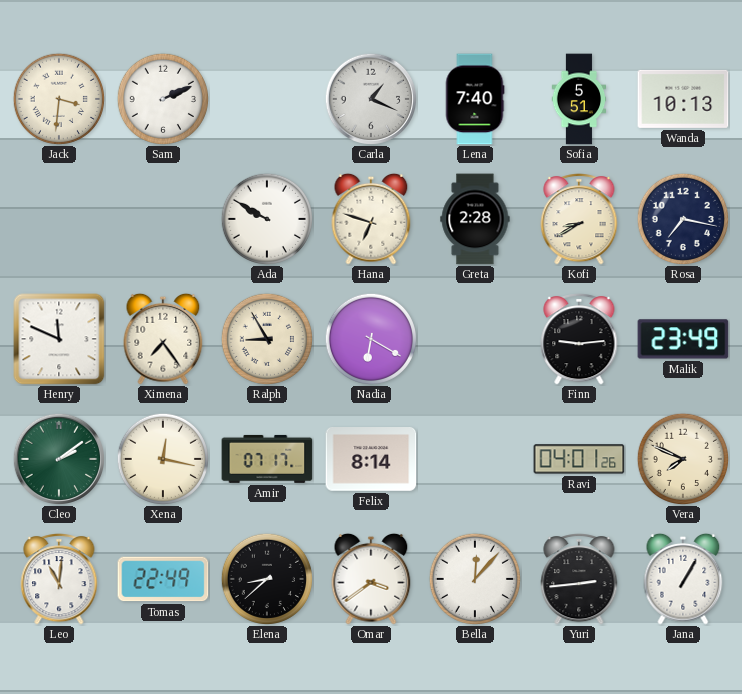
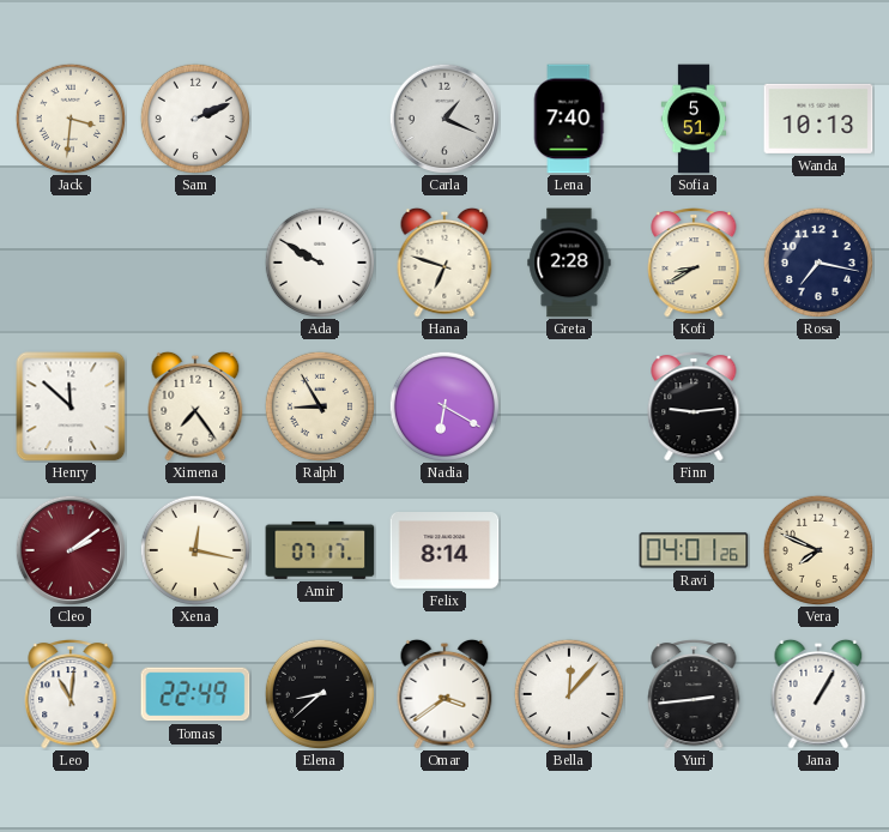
Henry: 11:49 -> 11:52 (71, 406)
Malik: 23:49 -> none (683, 339)
Cleo dial: green -> burgundy (69, 549)
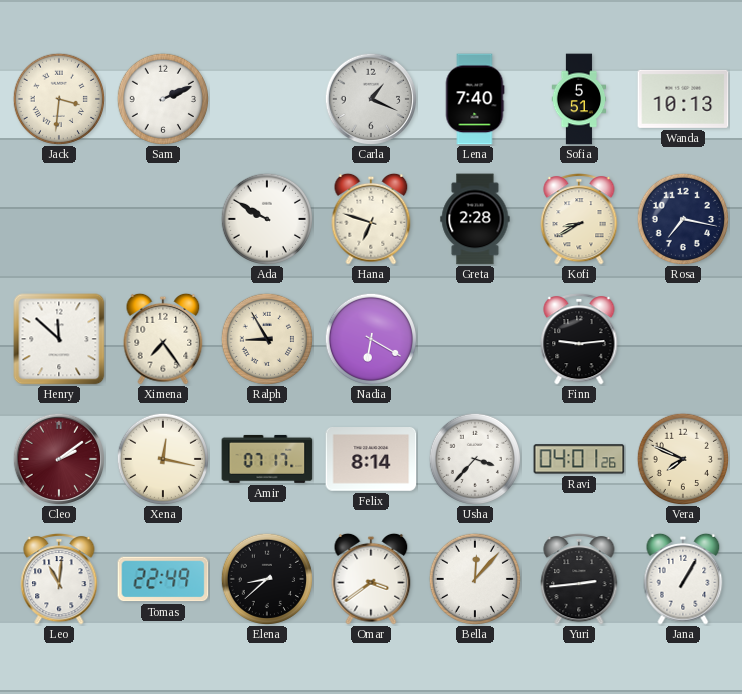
Usha: none -> 3:37 (474, 458)
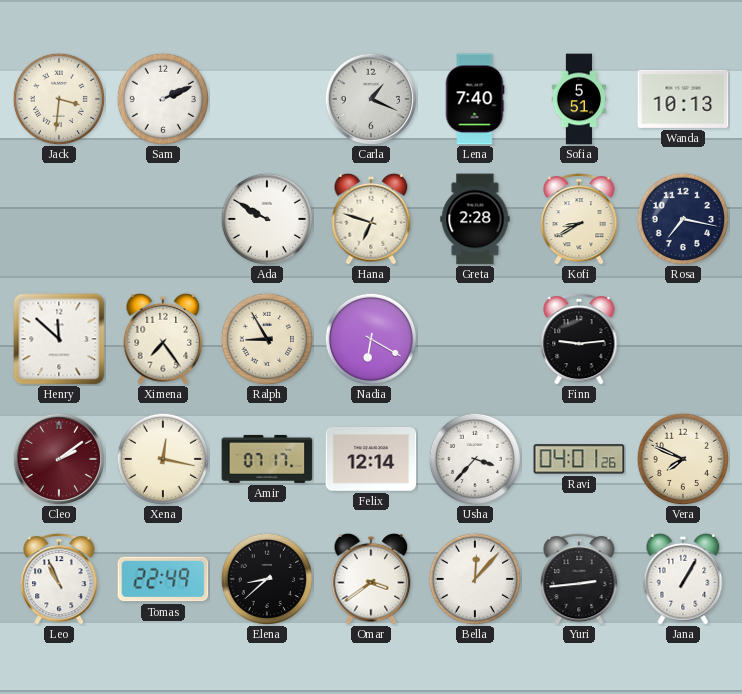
Felix: 8:14 -> 12:14 (371, 460)
Leo: 11:01 -> 10:56 (59, 580)
